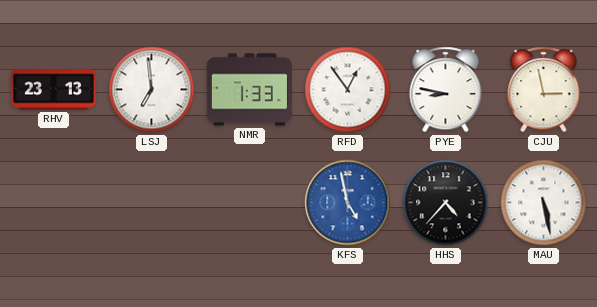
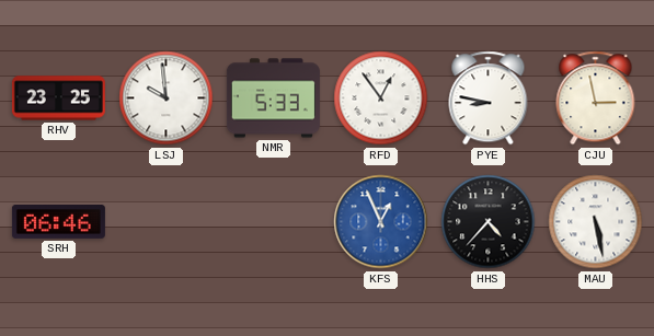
RHV: 23:13 -> 23:25 (58, 99)
LSJ: 6:59 -> 9:59 (167, 99)
NMR: 1:33 -> 5:33 (273, 99)
SRH: none -> 06:46 (58, 221)
KFS: 4:58 -> 12:56 (381, 222)
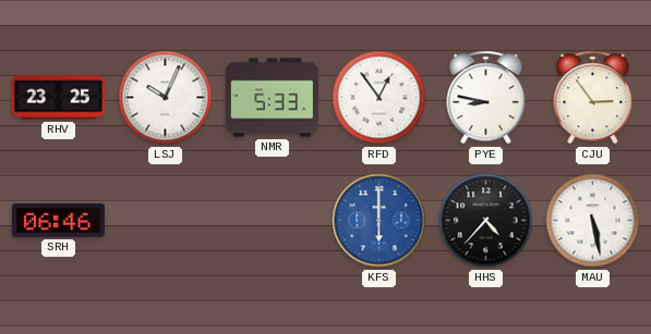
LSJ: 9:59 -> 10:04 (166, 98)
CJU: 2:58 -> 2:54 (593, 98)
KFS: 12:56 -> 6:00 (379, 221)
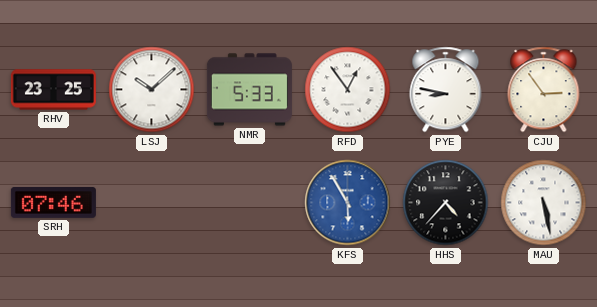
LSJ: 10:04 -> 10:08 (152, 90)
SRH: 06:46 -> 07:46 (53, 202)
KFS: 6:00 -> 5:55 (348, 203)
